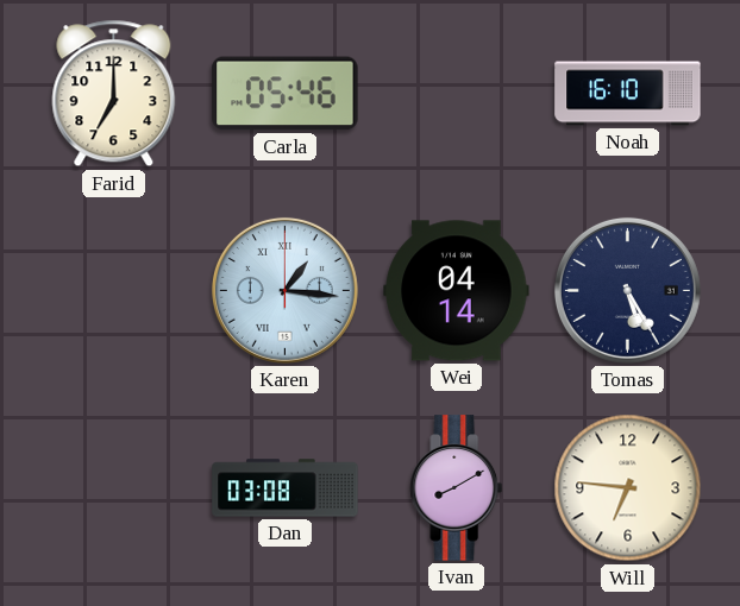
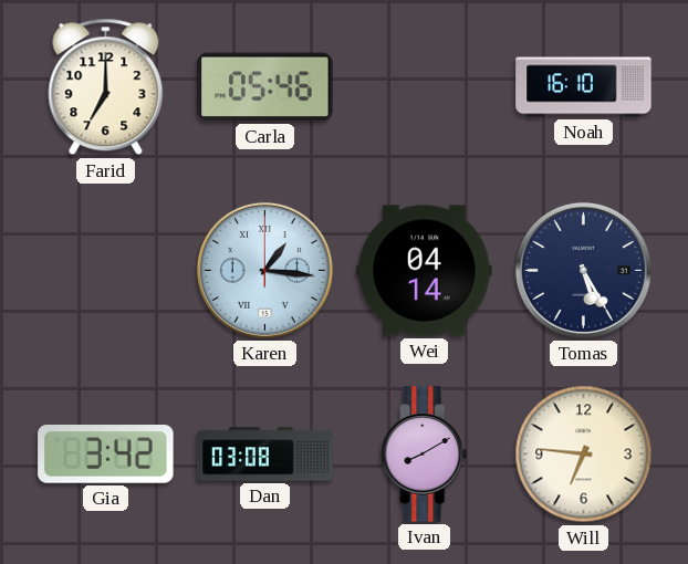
Gia: none -> 3:42 (106, 455)
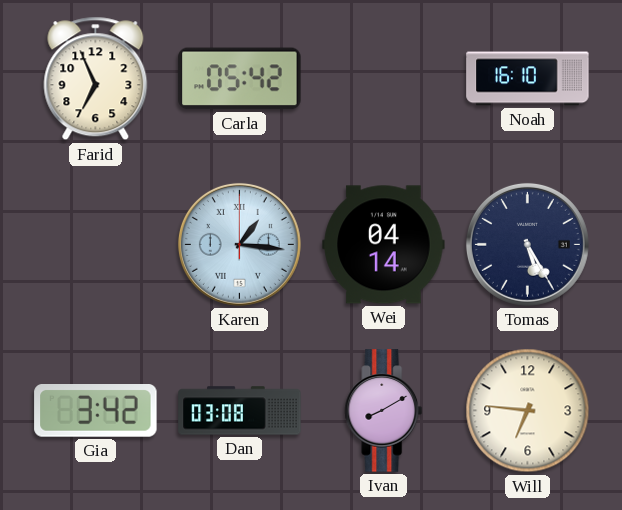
Farid: 7:00 -> 6:56 (96, 79)
Carla: 05:46 -> 05:42 (240, 79)
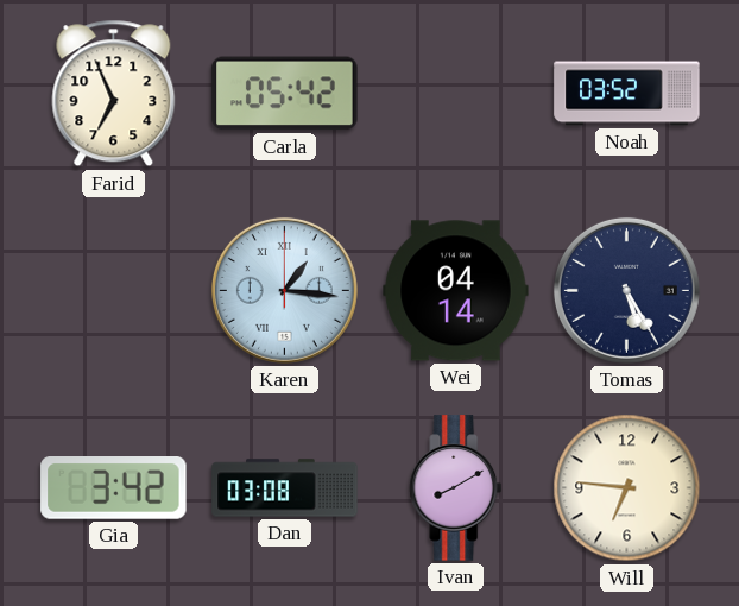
Noah: 16:10 -> 03:52 (627, 94)
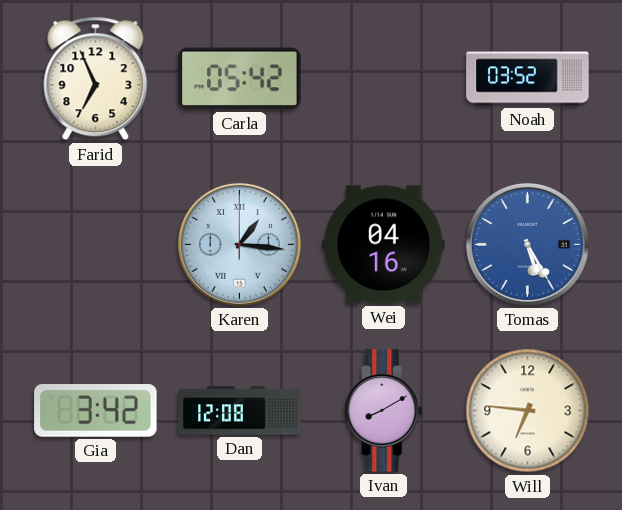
Wei: 04:14 -> 04:16 (384, 245)
Tomas dial: navy -> blue (527, 244)
Dan: 03:08 -> 12:08 (240, 411)
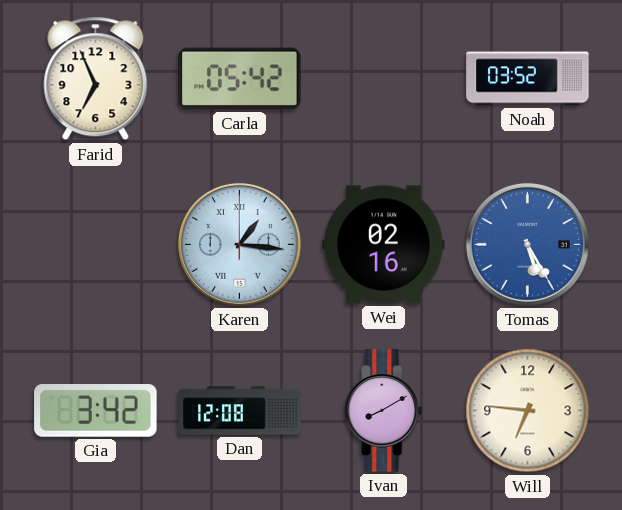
Wei: 04:16 -> 02:16 (384, 245)
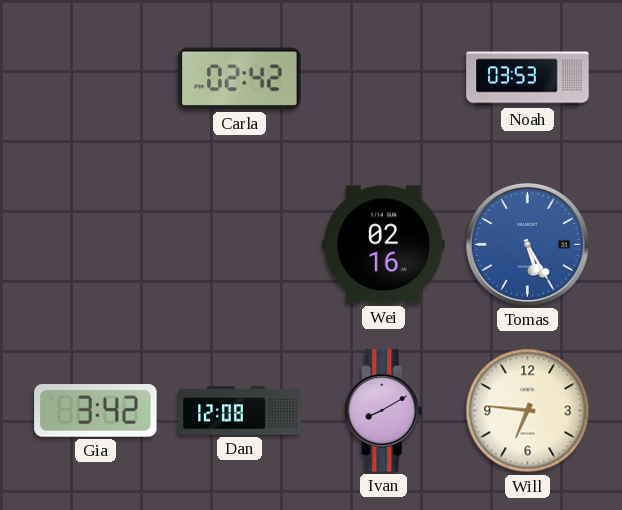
Farid: 6:56 -> none (96, 79)
Carla: 05:42 -> 02:42 (240, 79)
Noah: 03:52 -> 03:53 (528, 79)
Karen: 1:16 -> none (239, 244)
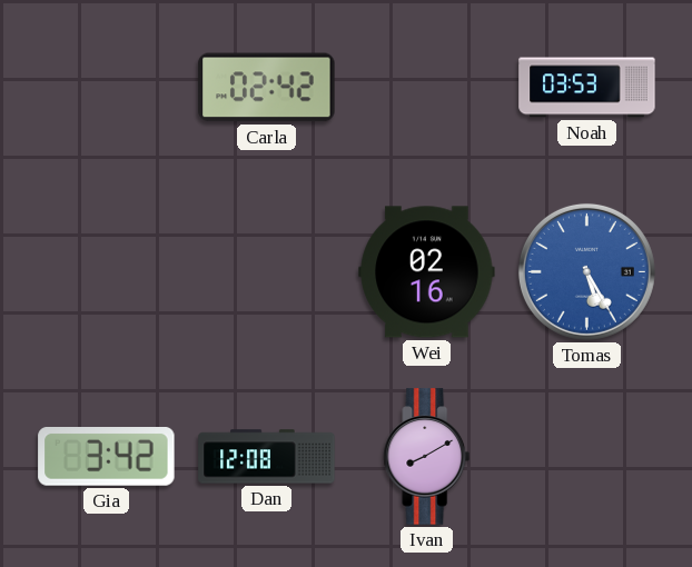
Will: 6:46 -> none (528, 411)
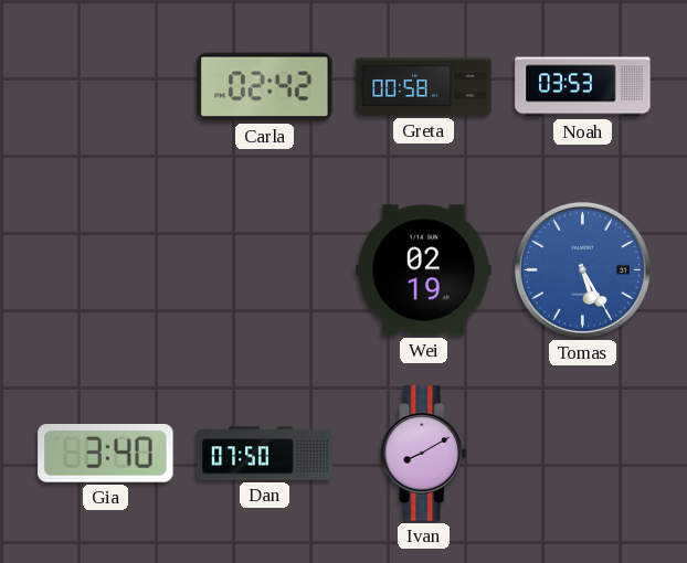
Greta: none -> 00:58 (424, 87)
Wei: 02:16 -> 02:19 (424, 270)
Gia: 3:42 -> 3:40 (106, 454)
Dan: 12:08 -> 07:50 (265, 454)
